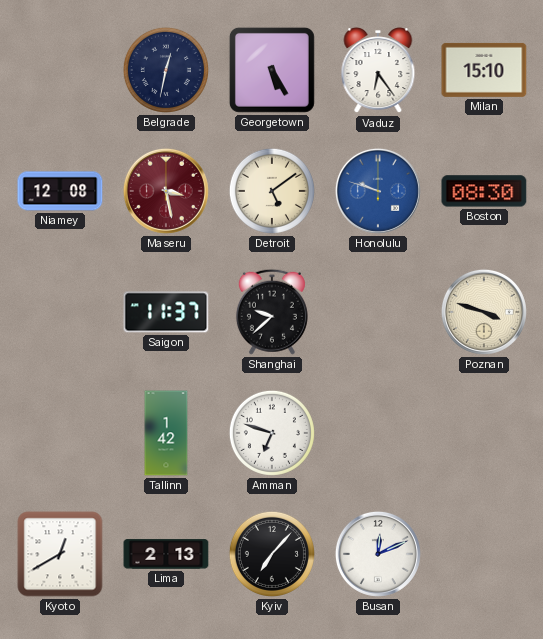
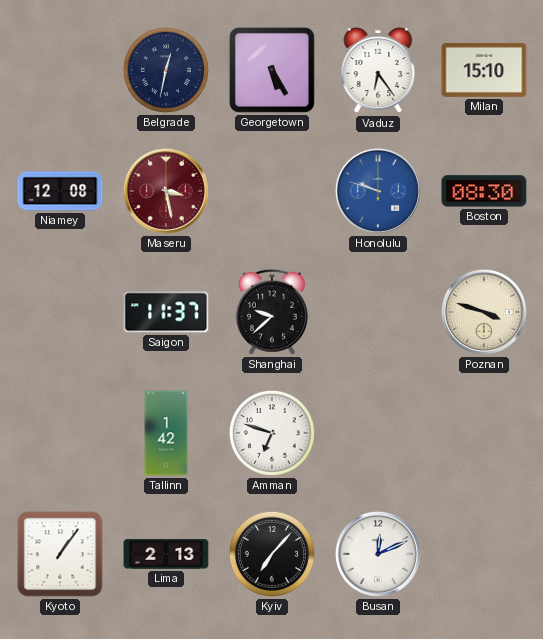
Detroit: 5:09 -> none (272, 191)
Kyoto: 12:40 -> 1:06 (60, 554)
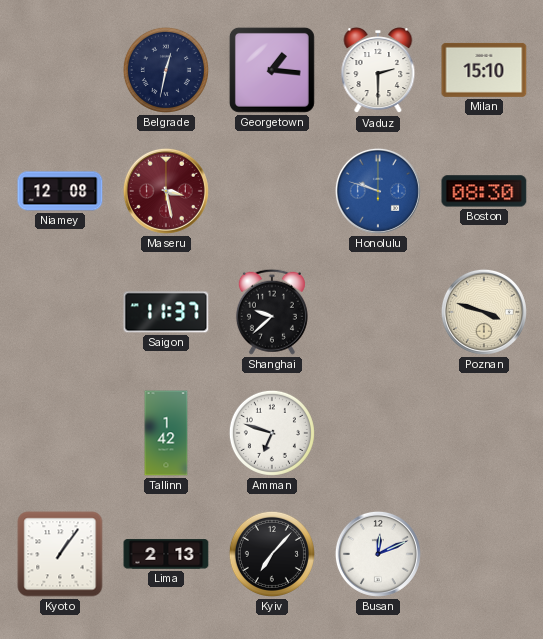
Georgetown: 5:25 -> 1:16 (272, 70)
Vaduz: 6:24 -> 2:30 (378, 71)
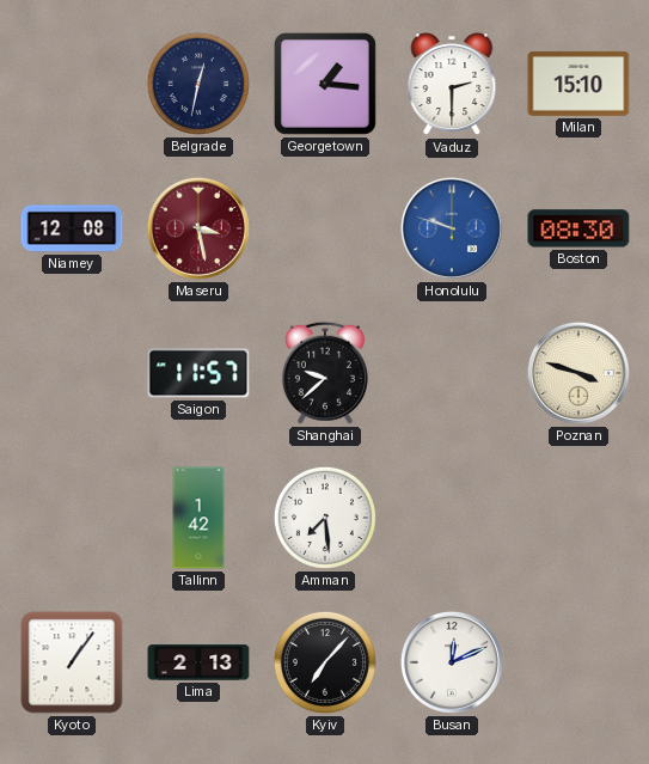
Saigon: 11:37 -> 11:57 (198, 373)
Amman: 6:48 -> 7:29 (325, 518)
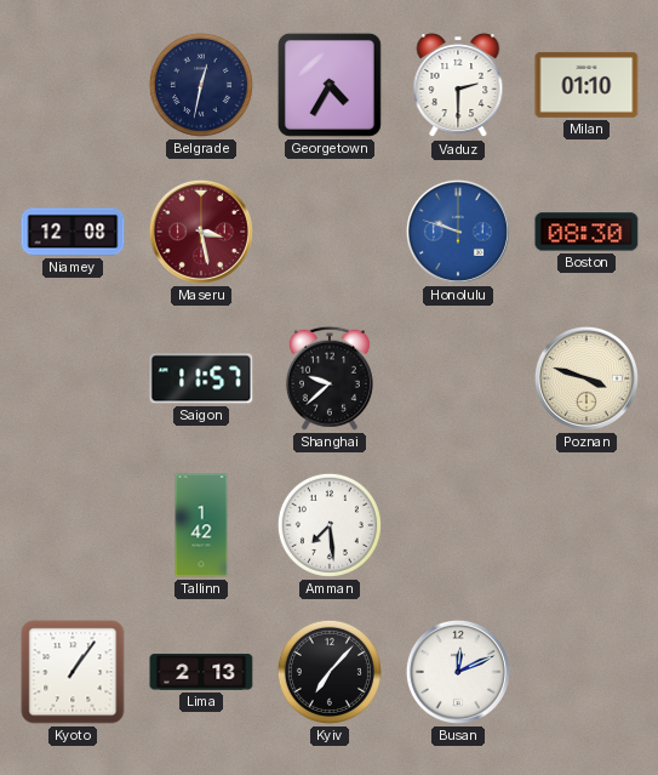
Georgetown: 1:16 -> 4:35 (330, 85)
Milan: 15:10 -> 01:10 (587, 85)
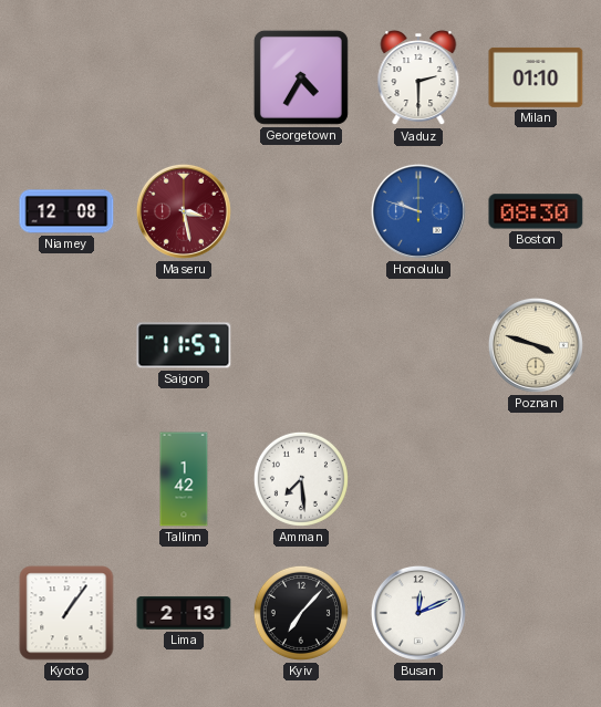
Belgrade: 12:32 -> none (201, 85)
Shanghai: 9:38 -> none (330, 378)
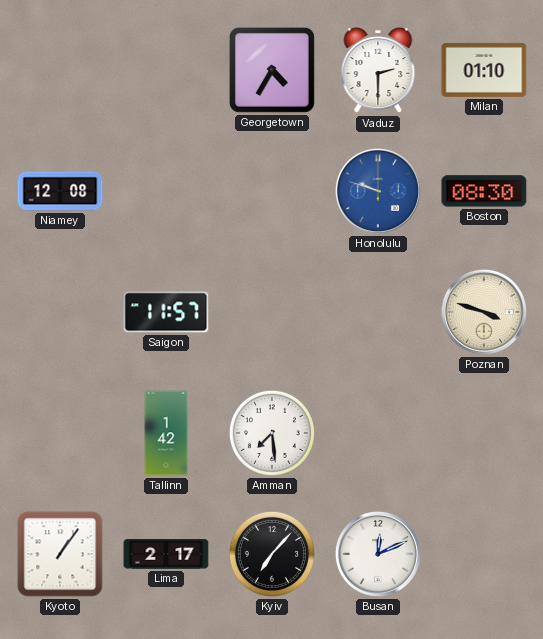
Maseru: 3:28 -> none (184, 211)
Lima: 2:13 -> 2:17 (166, 554)
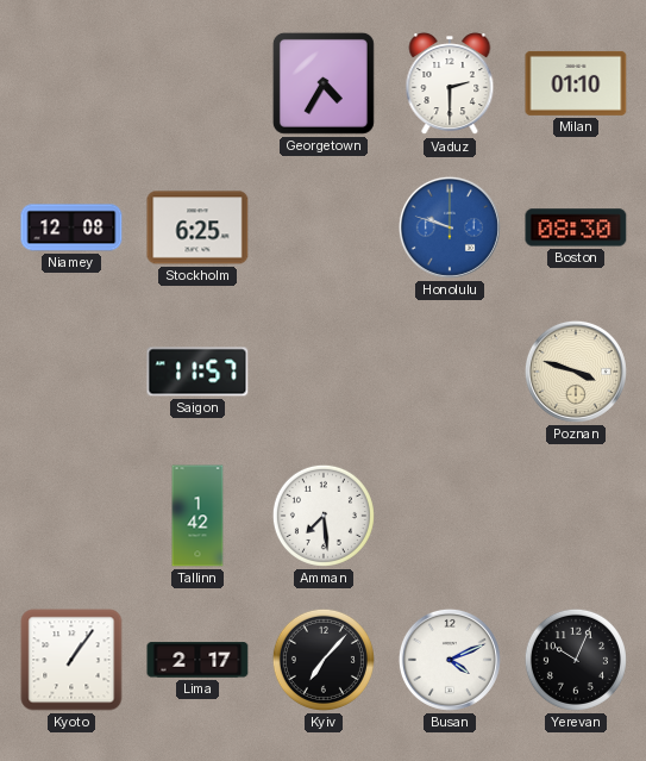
Stockholm: none -> 6:25 (197, 227)
Busan: 12:11 -> 4:11 (450, 660)
Yerevan: none -> 10:04 (576, 660)
